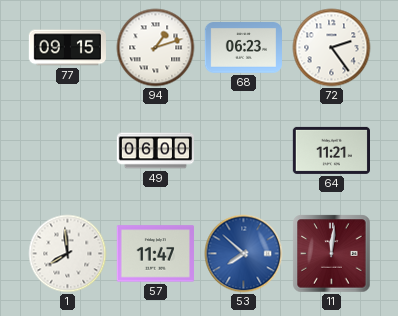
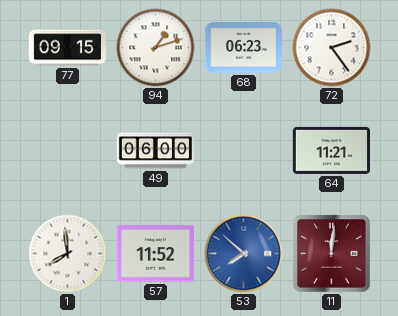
57: 11:47 -> 11:52 (155, 254)
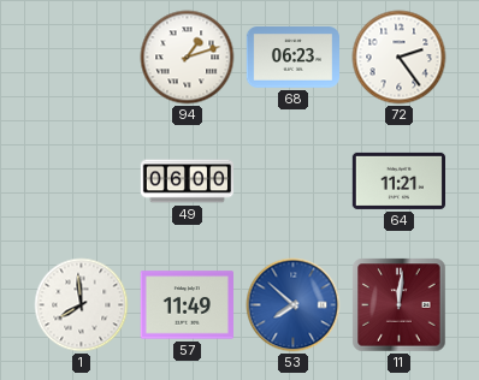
77: 09:15 -> none (67, 48)
57: 11:52 -> 11:49 (187, 305)
